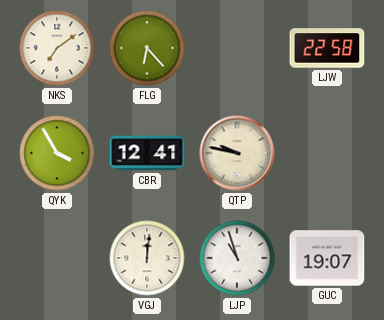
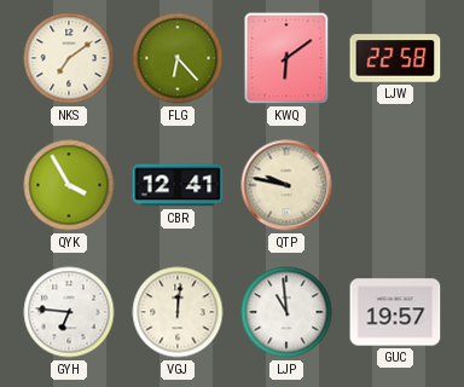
KWQ: none -> 6:09 (286, 58)
GYH: none -> 6:46 (69, 312)
LJP: 10:57 -> 10:59 (286, 312)
GUC: 19:07 -> 19:57 (395, 312)
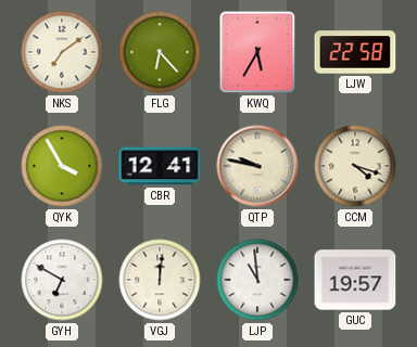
KWQ: 6:09 -> 5:35 (257, 52)
CCM: none -> 4:18 (355, 166)
GYH: 6:46 -> 6:50 (62, 280)
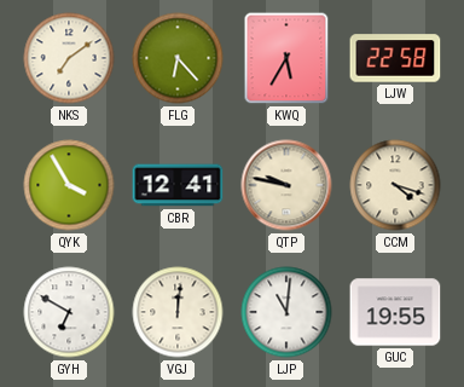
LJP: 10:59 -> 11:01 (286, 312)
GUC: 19:57 -> 19:55 (395, 312)
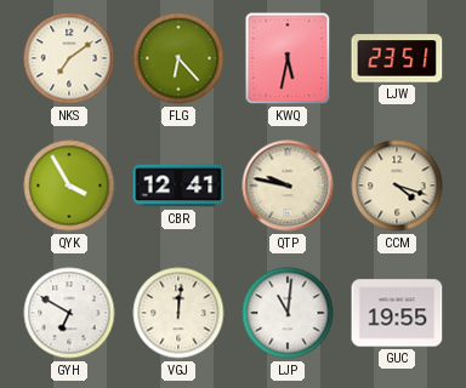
KWQ: 5:35 -> 5:32 (288, 58)
LJW: 22:58 -> 23:51 (397, 58)
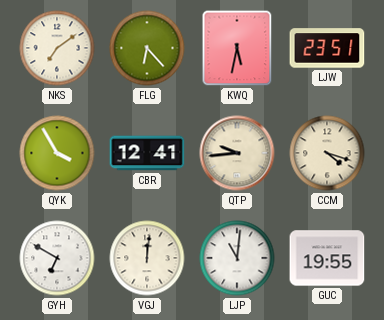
QTP: 9:47 -> 9:44 (237, 153)
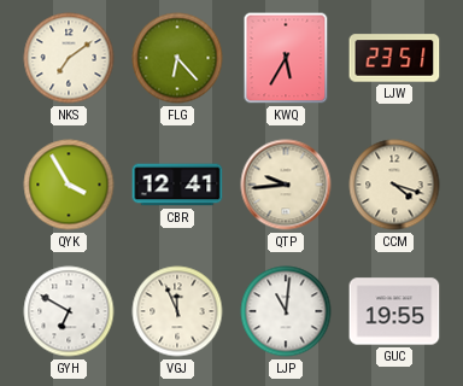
KWQ: 5:32 -> 5:35 (286, 58)
VGJ: 12:01 -> 11:56 (177, 311)
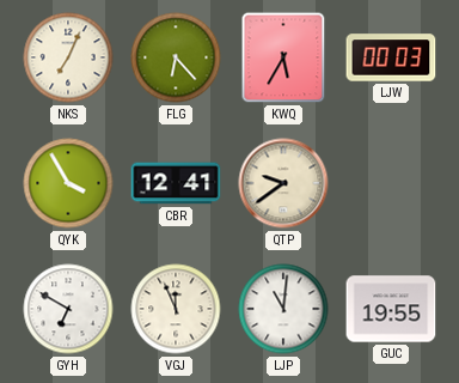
NKS: 7:09 -> 7:04 (68, 57)
LJW: 23:51 -> 00:03 (391, 57)
QTP: 9:44 -> 9:39 (283, 183)
CCM: 4:18 -> none (394, 185)
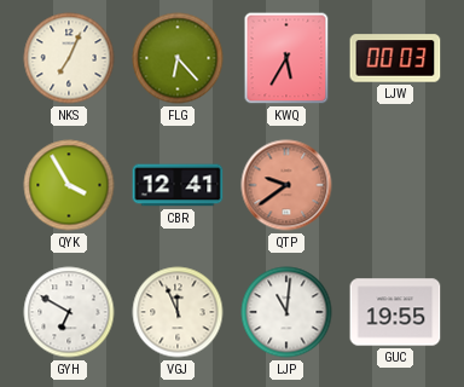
QTP dial: cream -> salmon (286, 185)
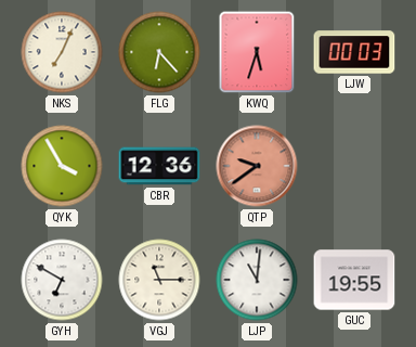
KWQ: 5:35 -> 5:33 (257, 52)
CBR: 12:41 -> 12:36 (159, 166)
VGJ: 11:56 -> 11:15 (159, 280)
